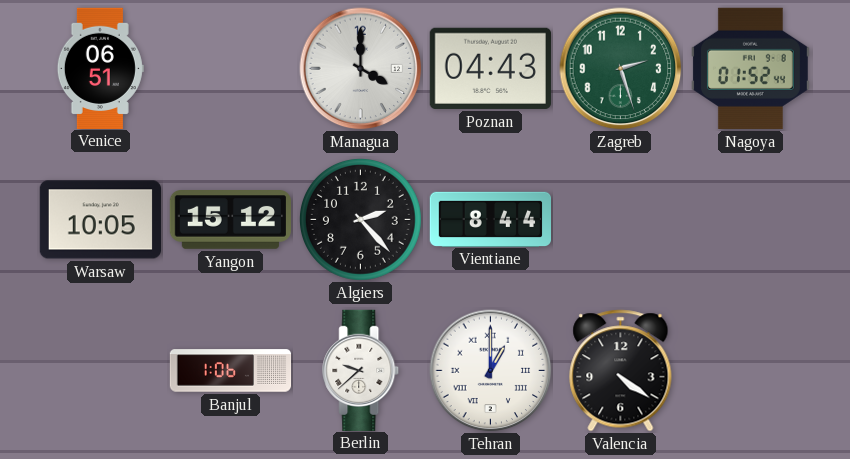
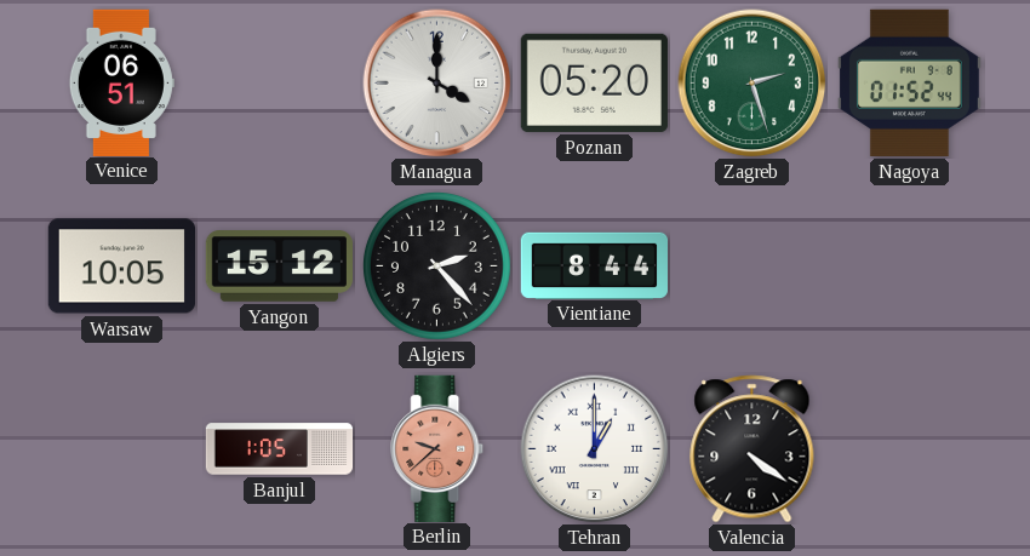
Poznan: 04:43 -> 05:20 (594, 82)
Banjul: 1:06 -> 1:05 (280, 449)
Berlin dial: white -> salmon (437, 448)
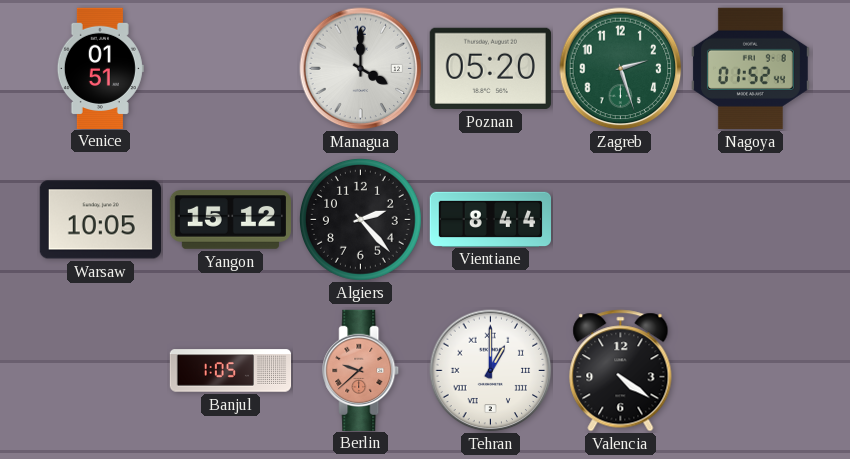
Venice: 06:51 -> 01:51 (100, 68)
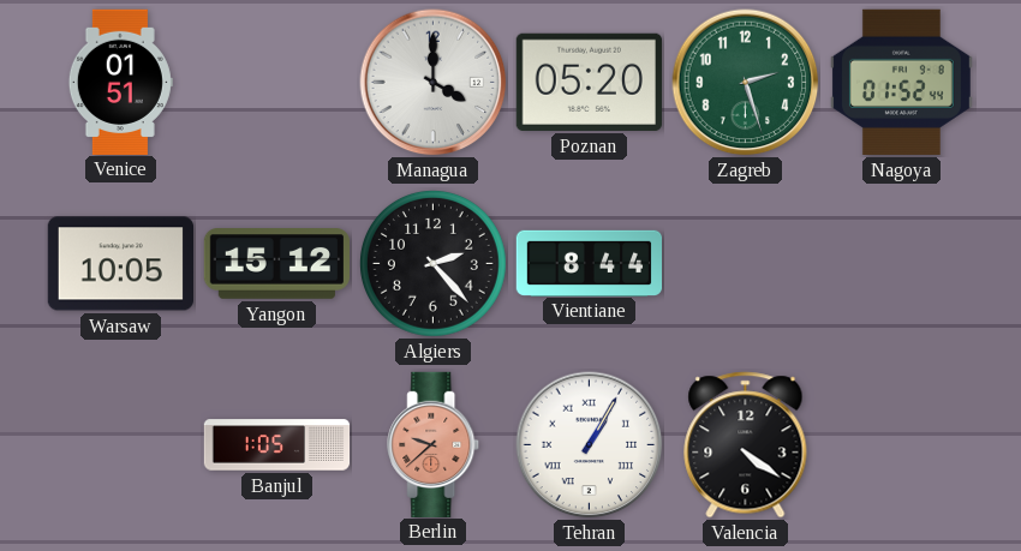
Tehran: 1:00 -> 1:05 (590, 445)
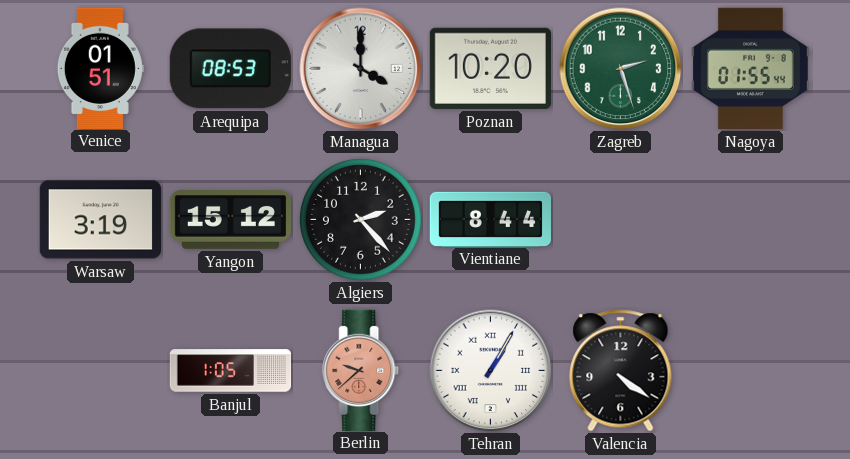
Arequipa: none -> 08:53 (230, 69)
Poznan: 05:20 -> 10:20 (490, 68)
Nagoya: 01:52 -> 01:55 (750, 68)
Warsaw: 10:05 -> 3:19 (100, 220)
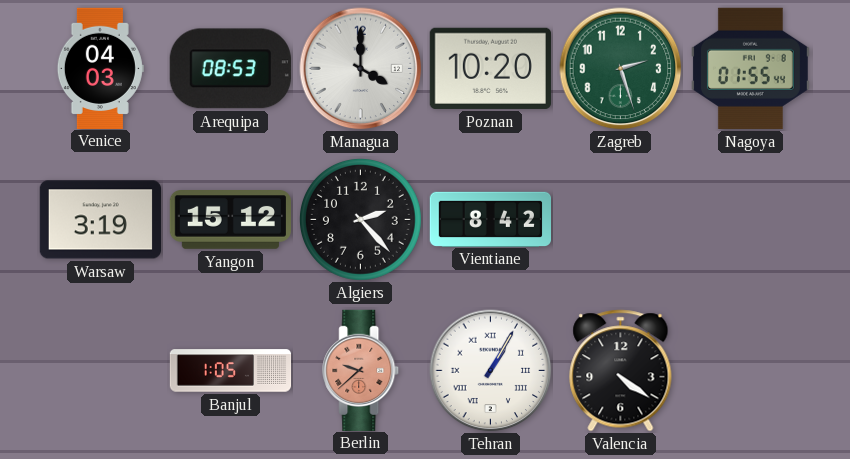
Venice: 01:51 -> 04:03 (100, 68)
Vientiane: 8:44 -> 8:42 (491, 219)
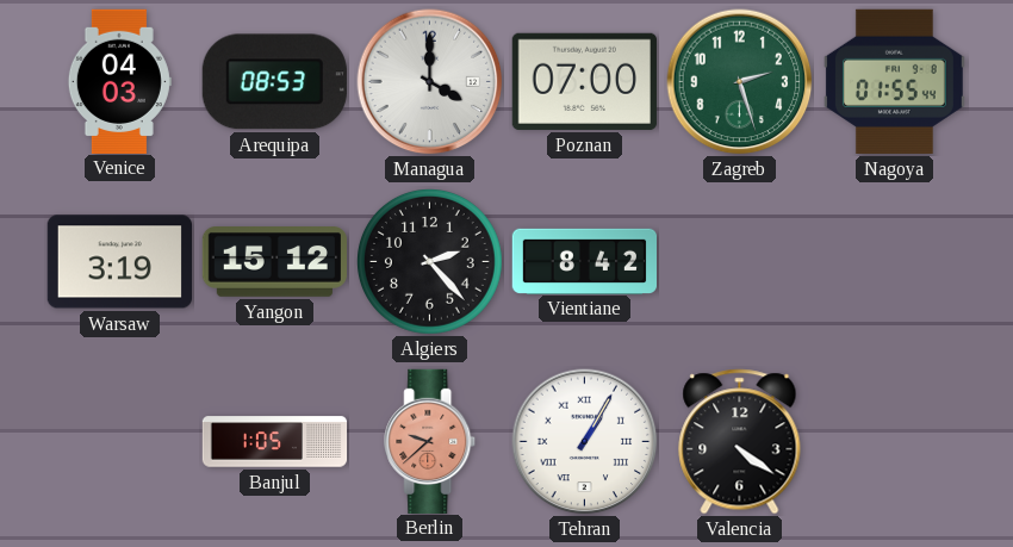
Poznan: 10:20 -> 07:00 (584, 81)
